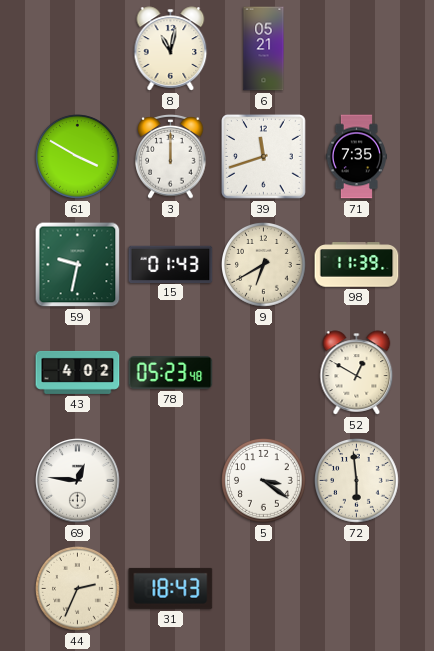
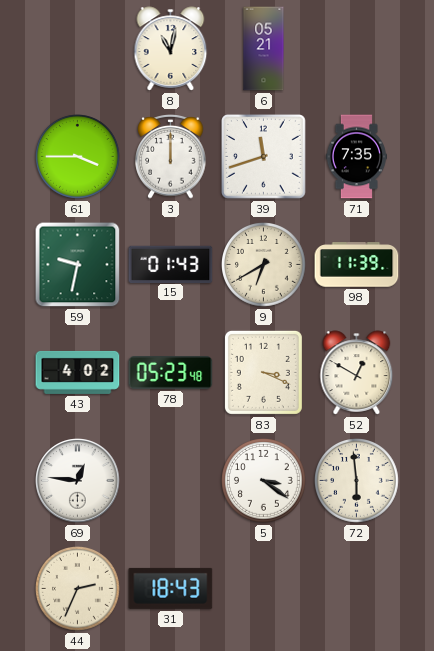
61: 3:50 -> 3:45 (78, 157)
83: none -> 3:19 (263, 372)
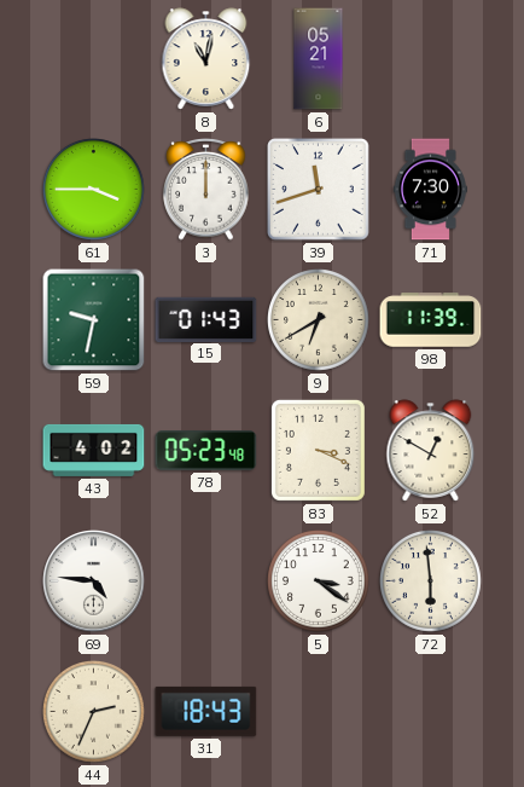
71: 7:35 -> 7:30 (430, 190)
69: 12:46 -> 4:46 (94, 581)
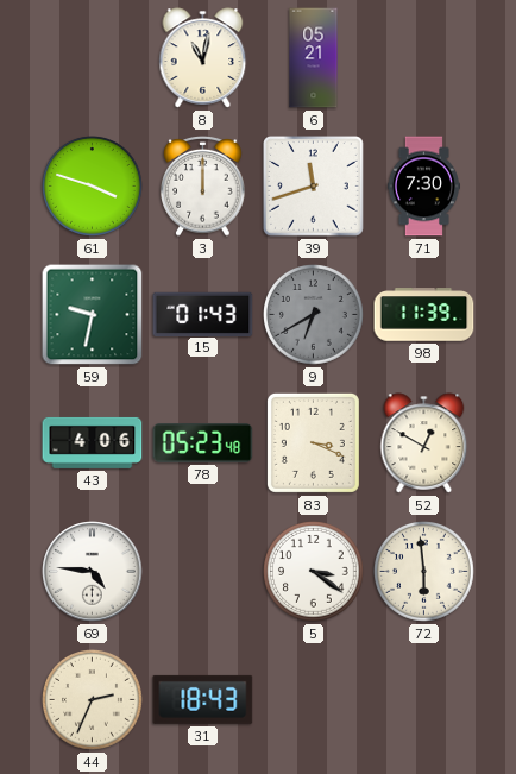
61: 3:45 -> 3:48 (93, 187)
9 dial: cream -> grey (314, 315)
43: 4:02 -> 4:06 (93, 442)
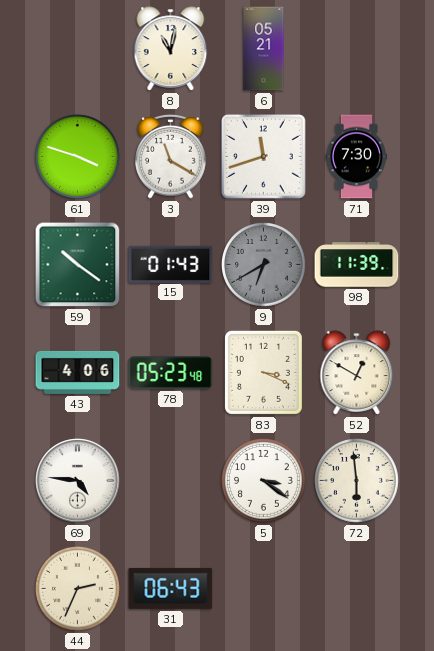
3: 12:00 -> 11:20 (171, 157)
59: 9:32 -> 10:21 (78, 265)
31: 18:43 -> 06:43 (171, 588)
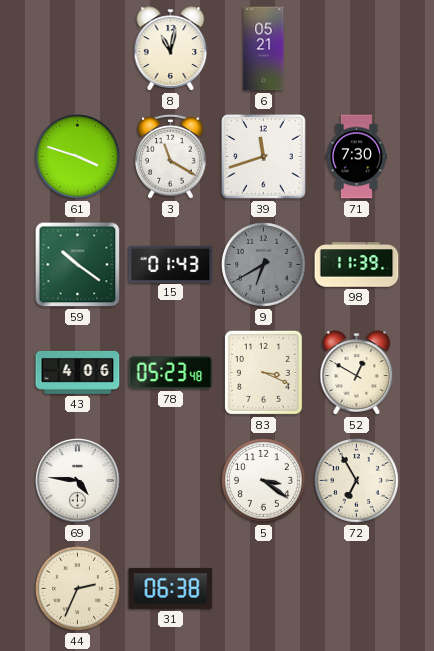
72: 5:59 -> 6:55 (357, 481)
31: 06:43 -> 06:38 (171, 588)
